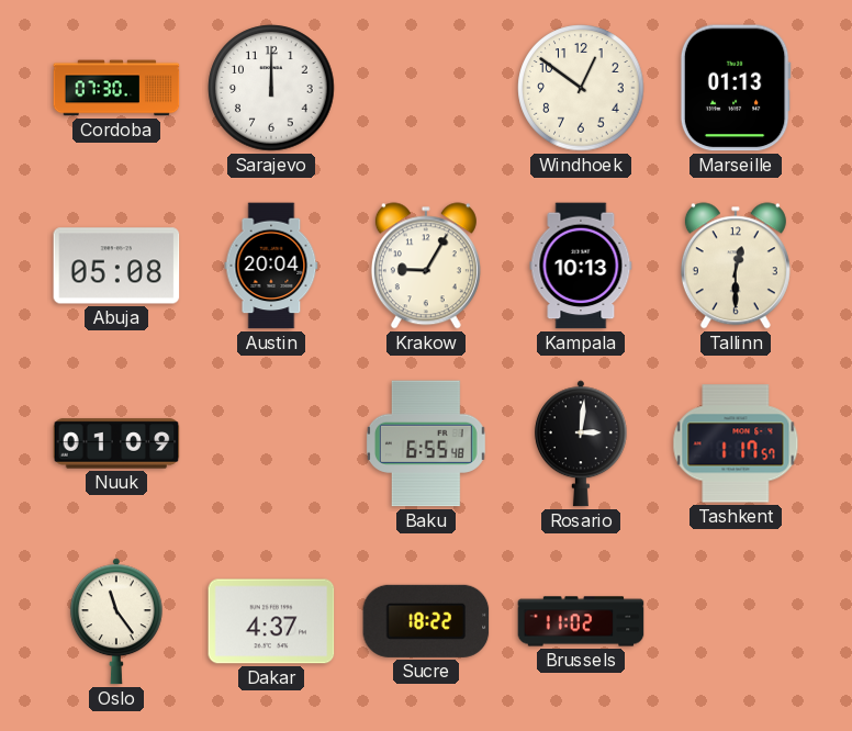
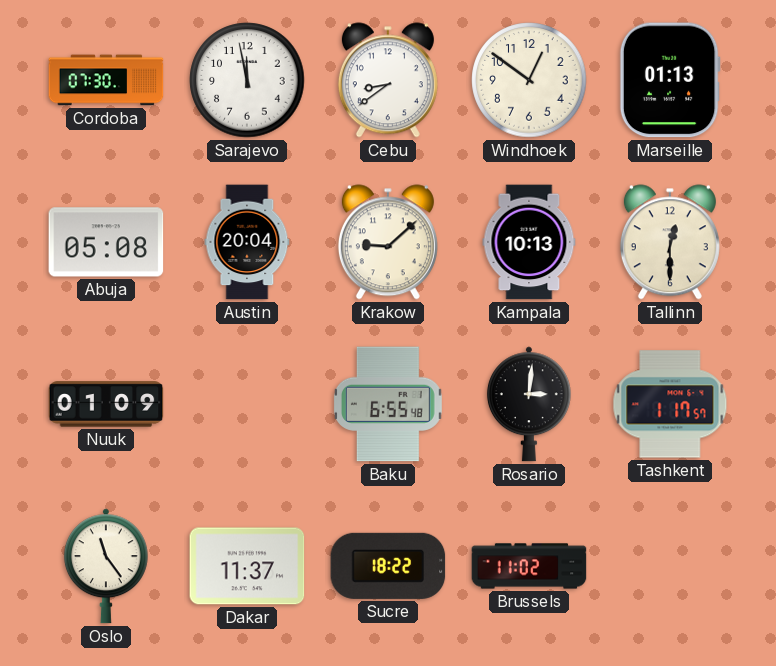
Sarajevo: 12:00 -> 11:58 (247, 80)
Cebu: none -> 8:39 (388, 80)
Krakow: 9:05 -> 9:08 (388, 242)
Dakar: 4:37 -> 11:37 (247, 566)
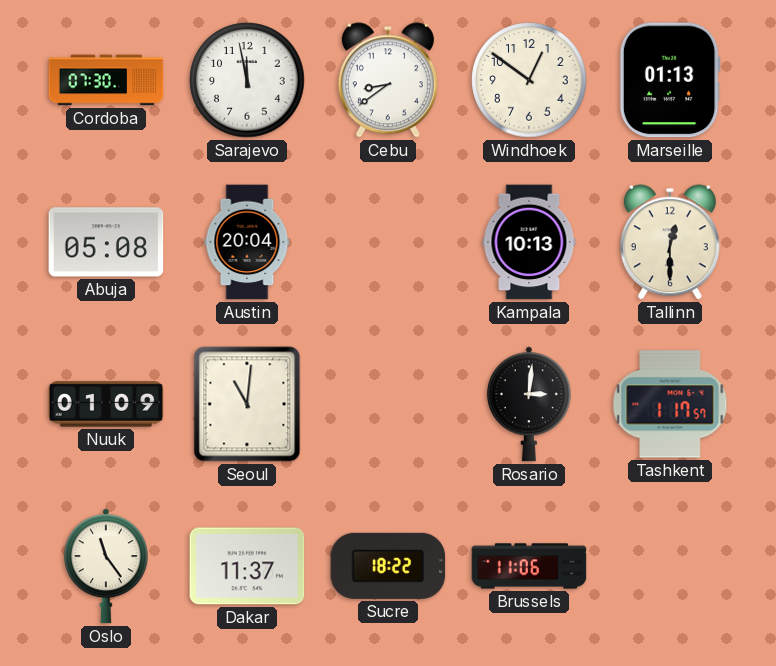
Krakow: 9:08 -> none (388, 242)
Seoul: none -> 11:01 (247, 404)
Baku: 6:55 -> none (388, 404)
Brussels: 11:02 -> 11:06 (529, 566)
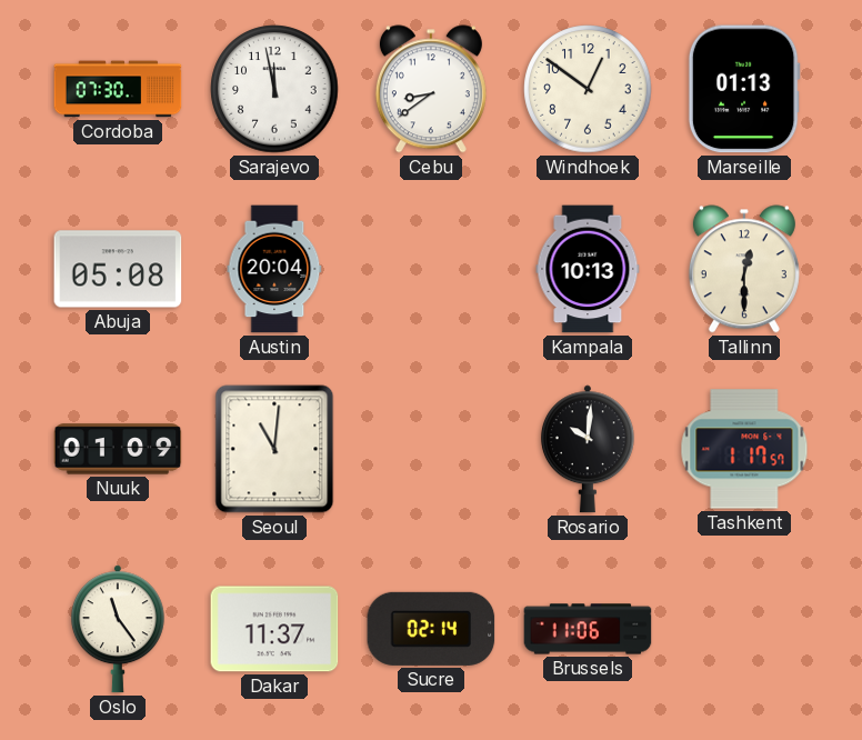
Rosario: 3:01 -> 10:01 (588, 449)
Sucre: 18:22 -> 02:14 (431, 629)
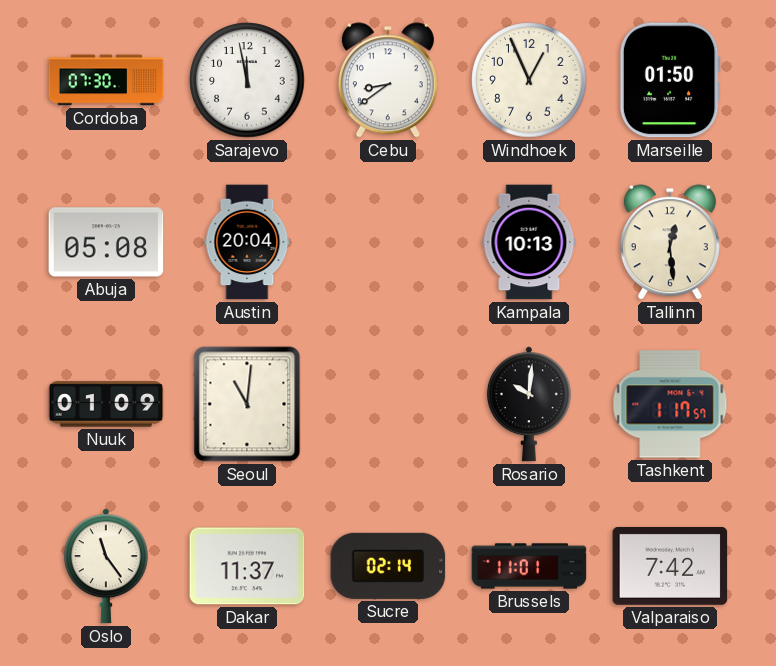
Windhoek: 12:51 -> 12:56 (529, 80)
Marseille: 01:13 -> 01:50 (670, 80)
Tallinn: 12:30 -> 12:29 (670, 242)
Brussels: 11:06 -> 11:01 (529, 566)
Valparaiso: none -> 7:42 (670, 566)
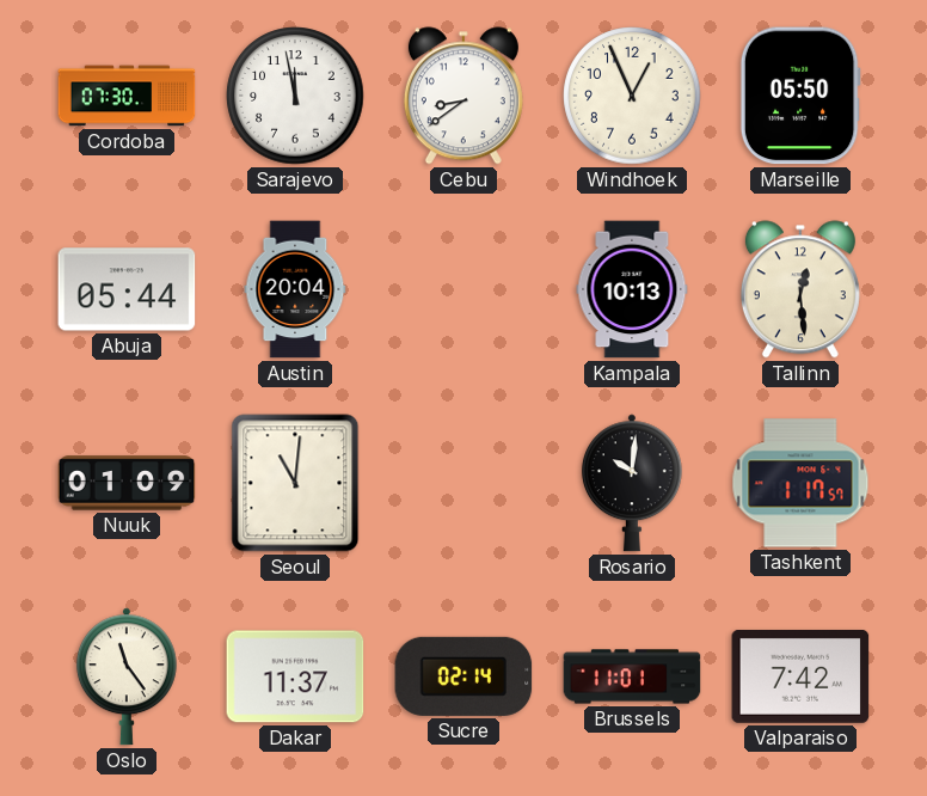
Marseille: 01:50 -> 05:50 (800, 96)
Abuja: 05:08 -> 05:44 (127, 289)
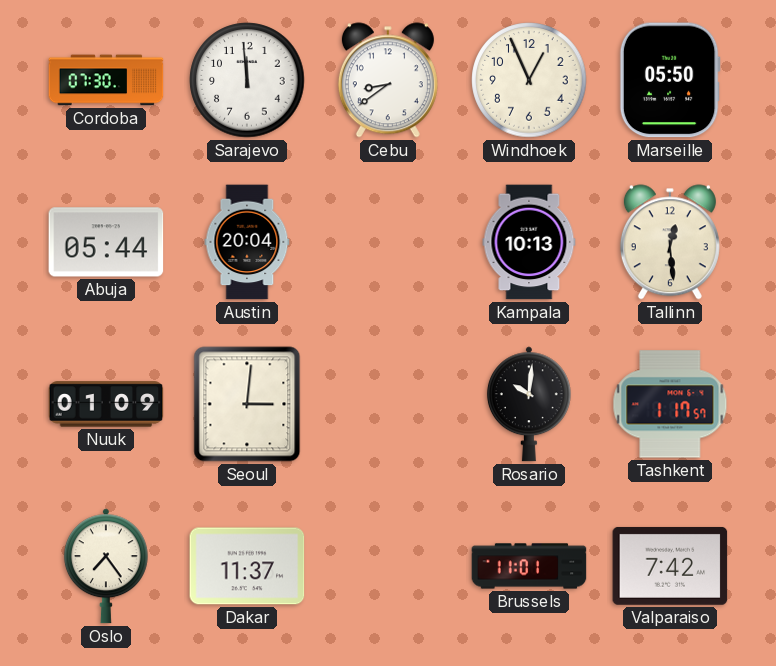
Sarajevo: 11:58 -> 11:59 (247, 80)
Seoul: 11:01 -> 3:01 (247, 404)
Oslo: 11:24 -> 7:24 (106, 566)
Sucre: 02:14 -> none (463, 676)
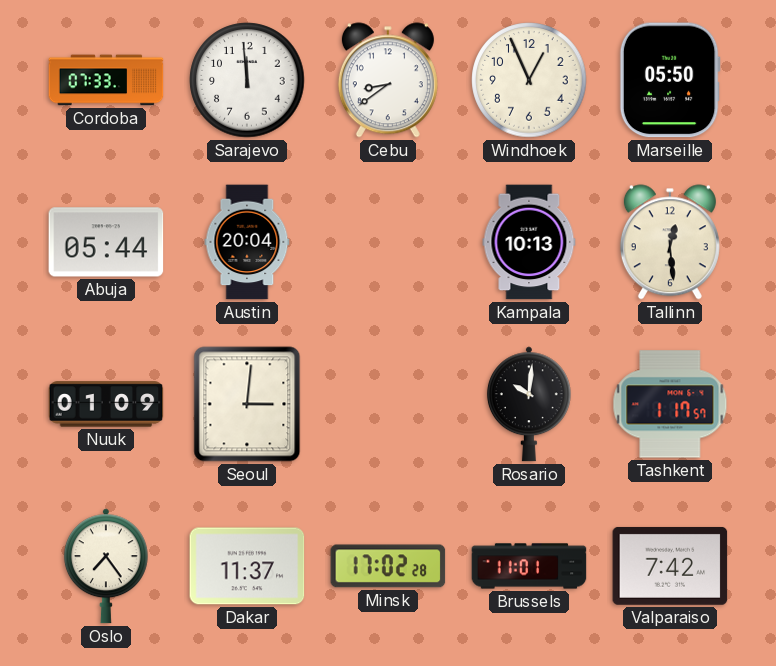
Cordoba: 07:30 -> 07:33 (106, 80)
Minsk: none -> 17:02 (388, 566)
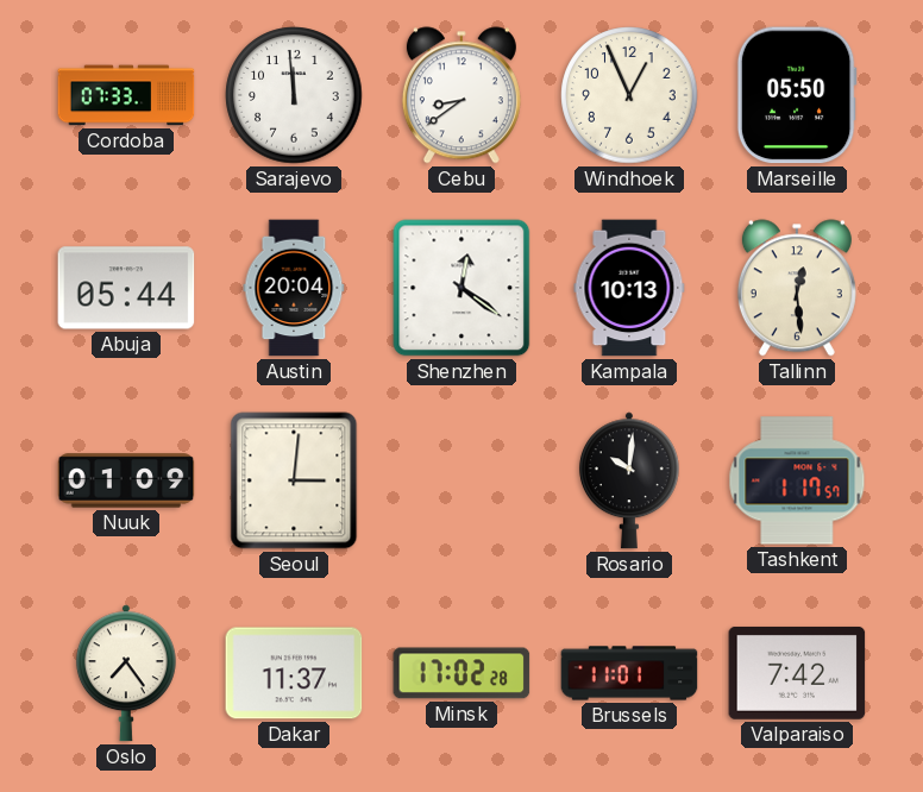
Shenzhen: none -> 12:21 (461, 288)
